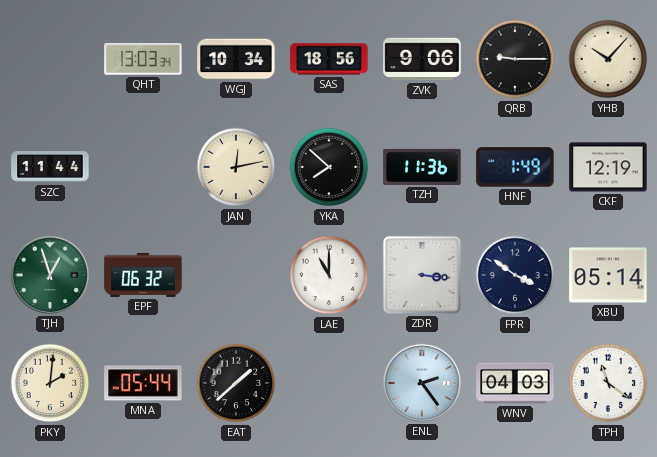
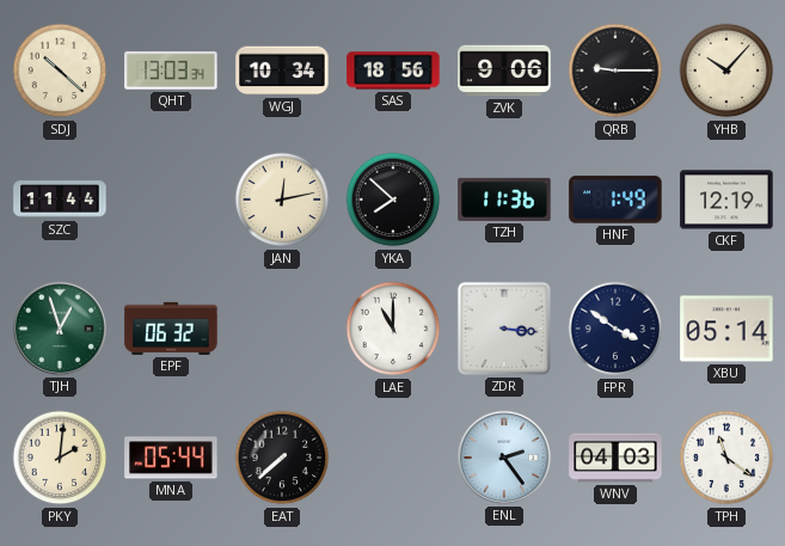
SDJ: none -> 10:22 (60, 70)
EAT: 1:38 -> 7:38 (282, 458)
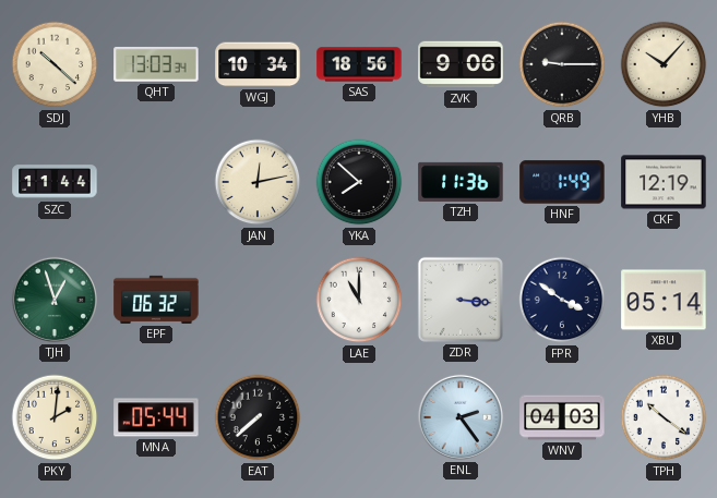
TPH: 11:21 -> 10:21 (664, 417)
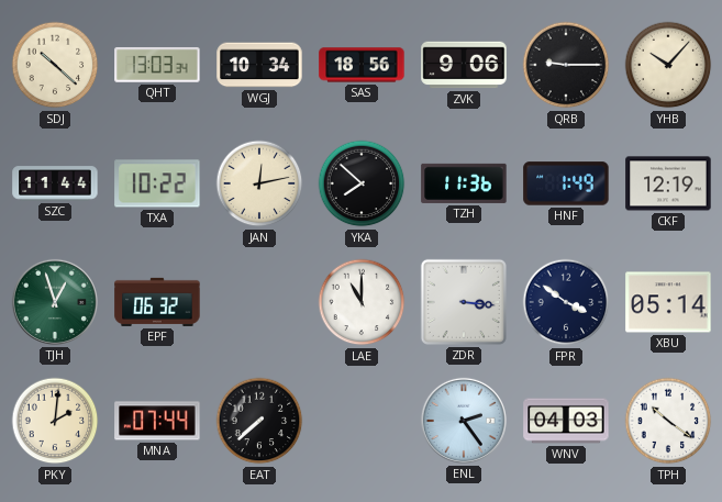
TXA: none -> 10:22 (157, 183)
MNA: 05:44 -> 07:44 (157, 421)
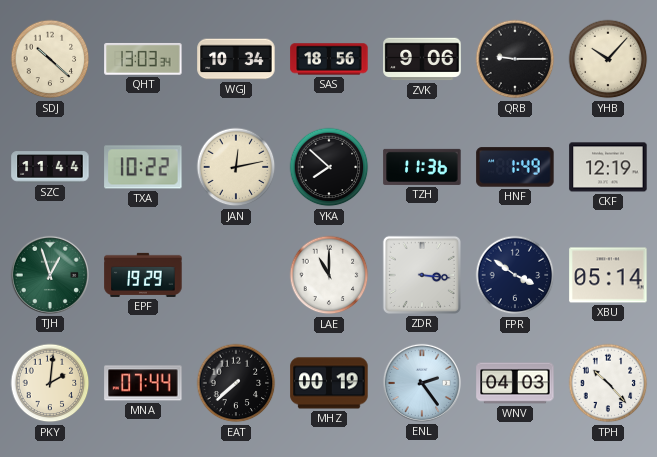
EPF: 06:32 -> 19:29 (143, 275)
MHZ: none -> 00:19 (329, 383)
TPH: 10:21 -> 10:23 (608, 383)
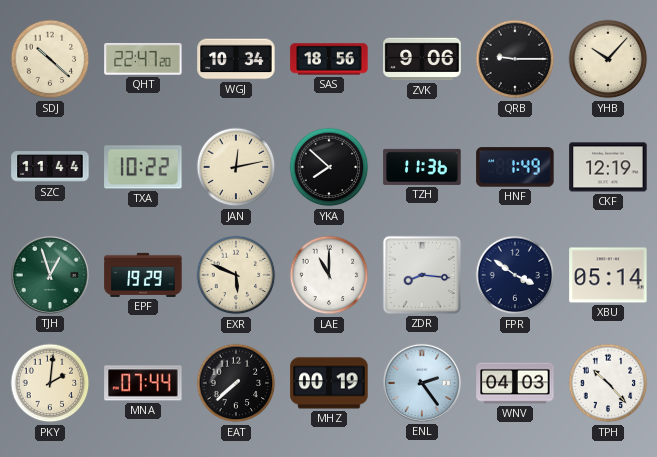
QHT: 13:03 -> 22:47 (143, 59)
EXR: none -> 5:49 (236, 275)
ZDR: 3:16 -> 8:16 (422, 275)
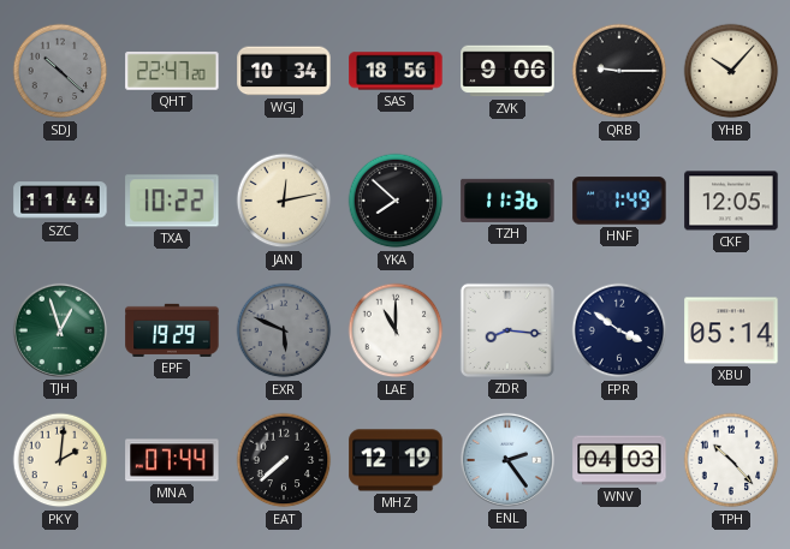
SDJ dial: cream -> grey (60, 71)
CKF: 12:19 -> 12:05 (731, 201)
EXR dial: cream -> grey (284, 330)
MHZ: 00:19 -> 12:19 (396, 460)
